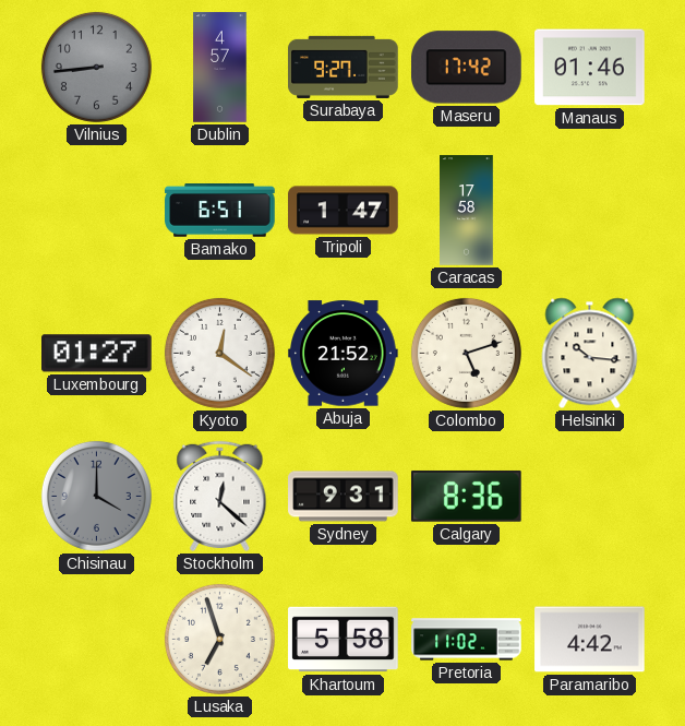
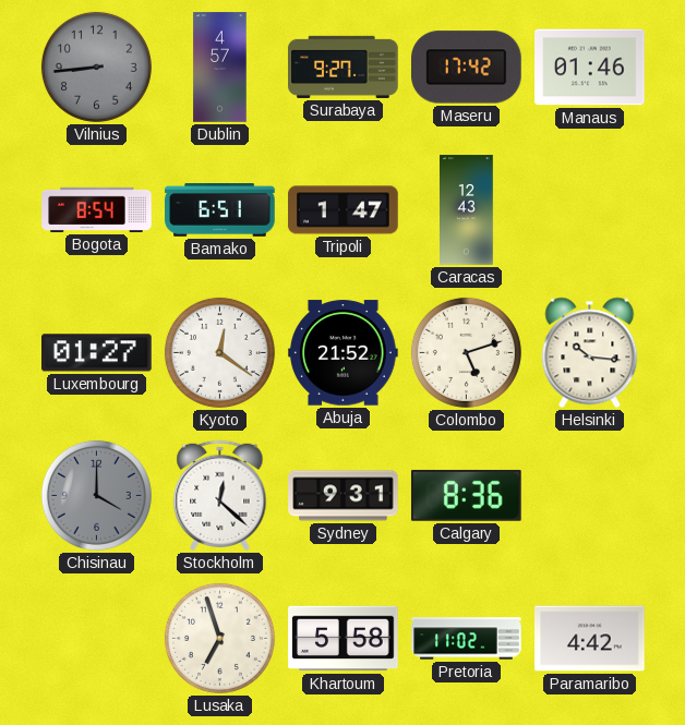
Bogota: none -> 8:54 (97, 209)
Caracas: 17:58 -> 12:43 (467, 210)
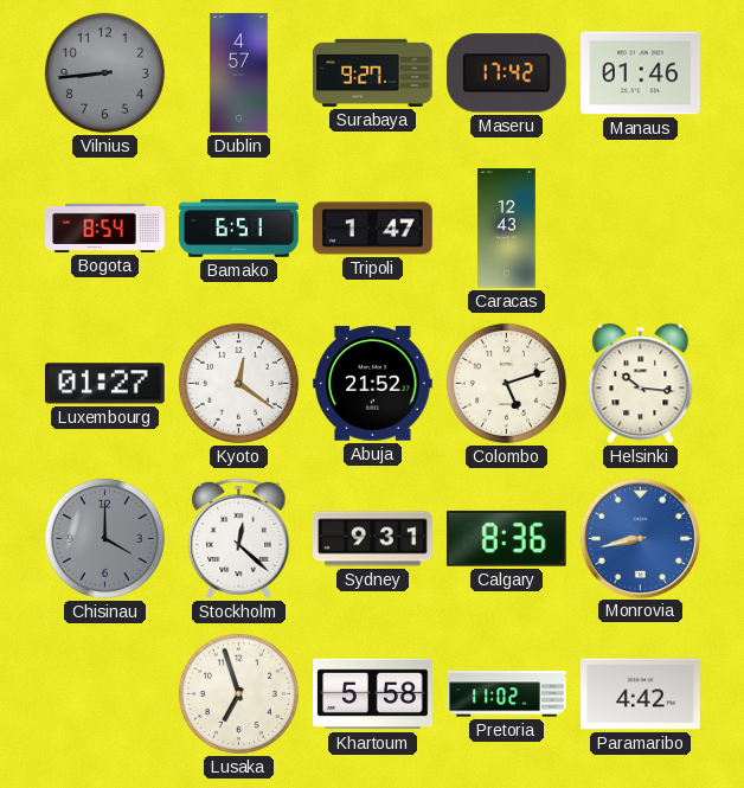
Monrovia: none -> 8:43 (640, 538)
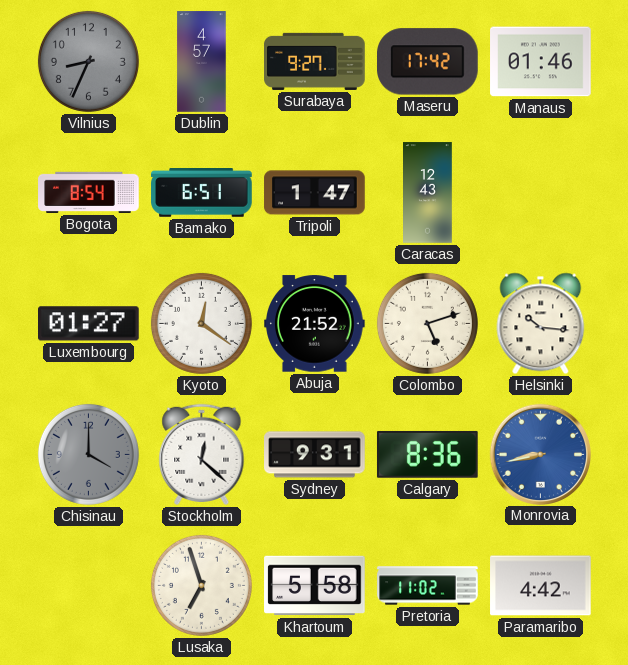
Vilnius: 8:44 -> 8:34 (88, 61)
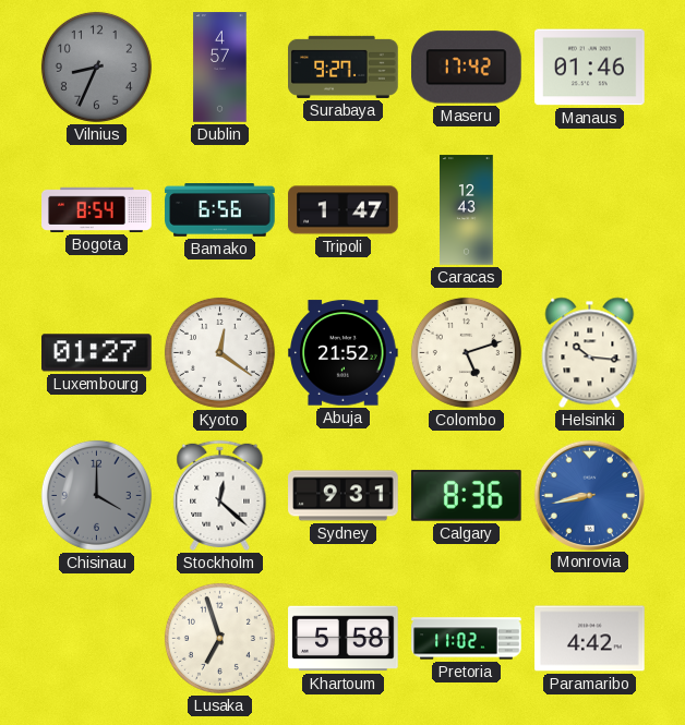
Bamako: 6:51 -> 6:56 (220, 210)
